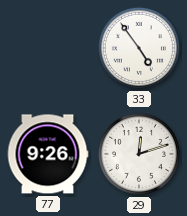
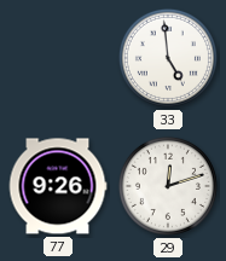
33: 4:54 -> 4:59 (168, 58)
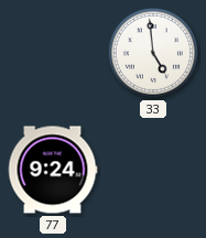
77: 9:26 -> 9:24 (53, 170)
29: 12:12 -> none (168, 186)
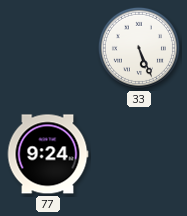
33: 4:59 -> 5:26 (139, 48)
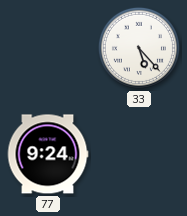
33: 5:26 -> 5:23 (139, 48)
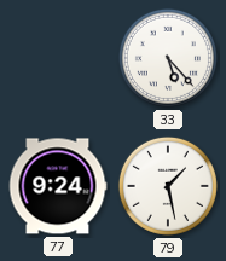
79: none -> 1:28 (168, 186)
